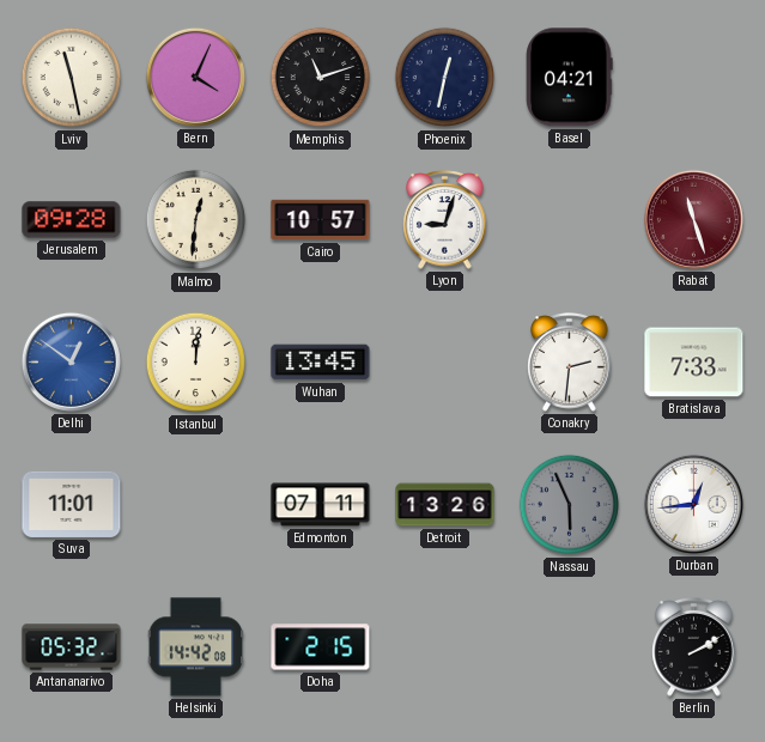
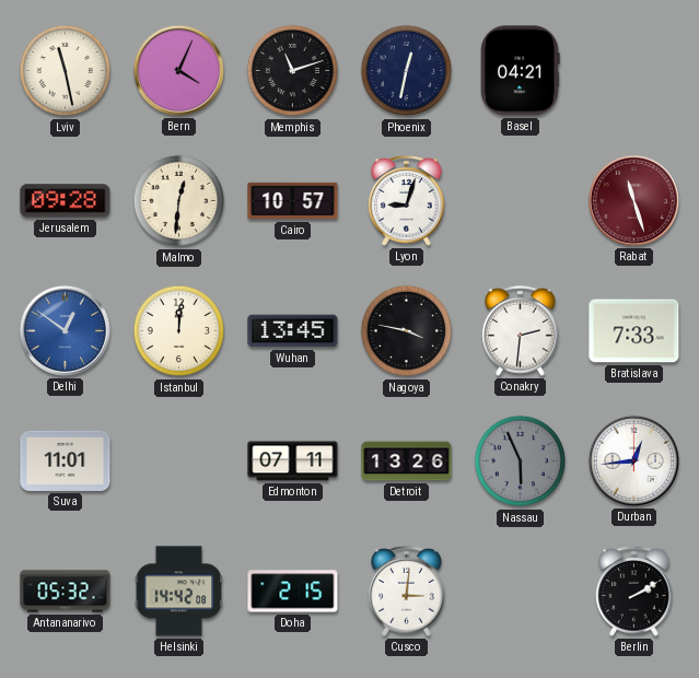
Nagoya: none -> 3:47 (407, 331)
Cusco: none -> 3:01 (407, 592)
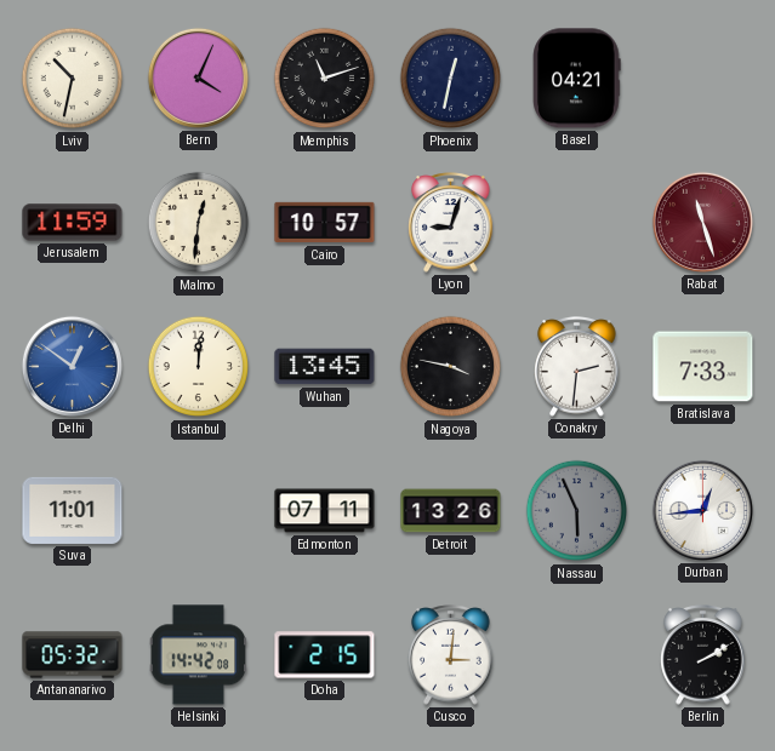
Lviv: 11:28 -> 10:32 (73, 79)
Jerusalem: 09:28 -> 11:59 (73, 223)
